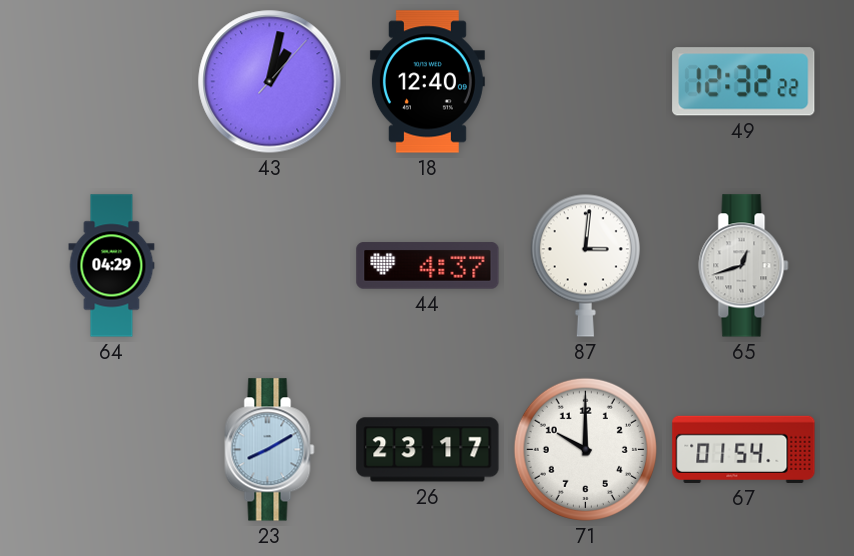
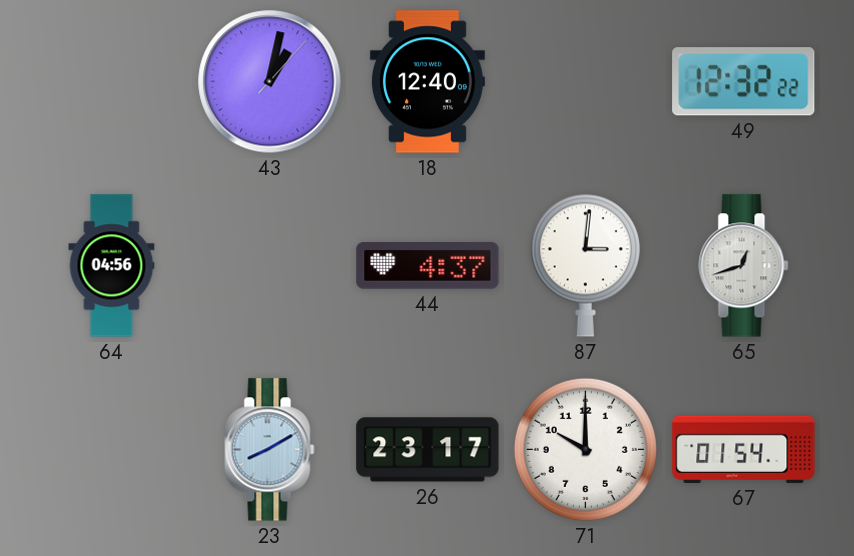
64: 04:29 -> 04:56 (112, 266)
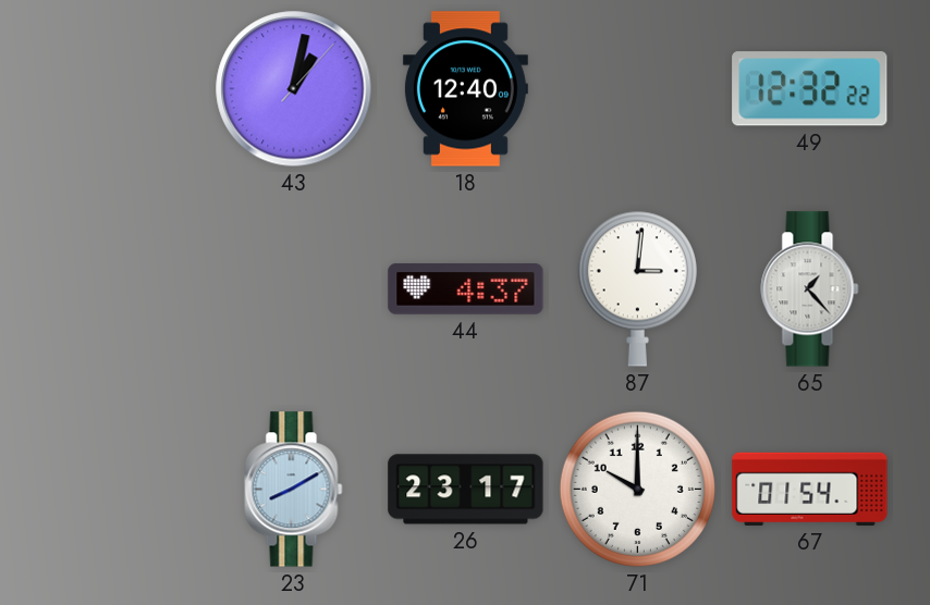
64: 04:56 -> none (112, 266)
65: 12:42 -> 1:23 (810, 289)
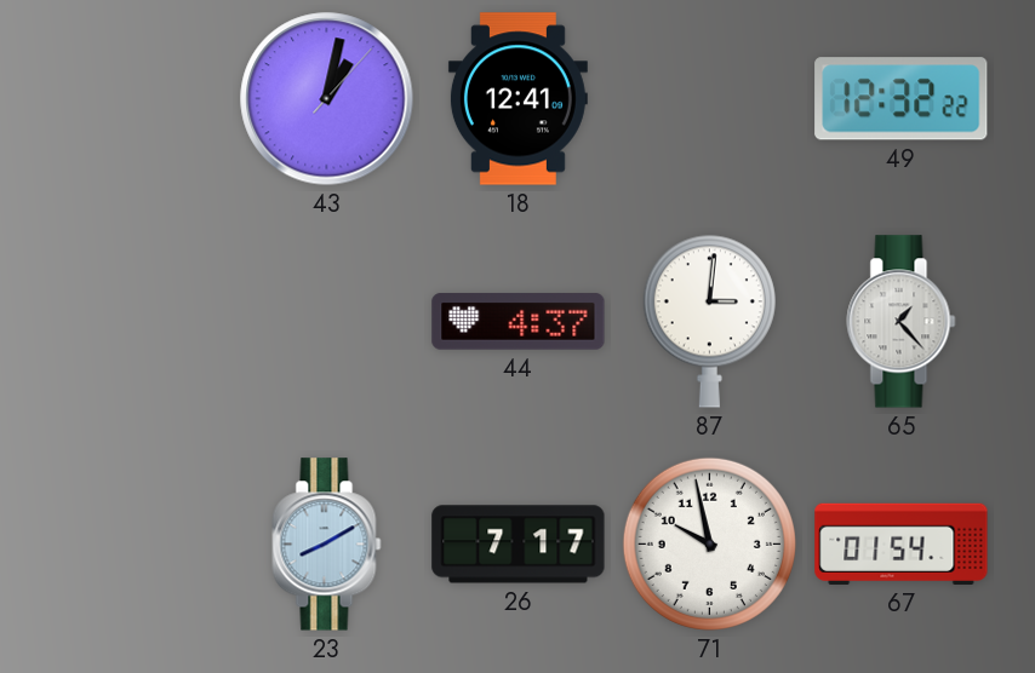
18: 12:40 -> 12:41 (517, 99)
26: 23:17 -> 7:17 (519, 545)
71: 10:00 -> 9:58 (709, 543)
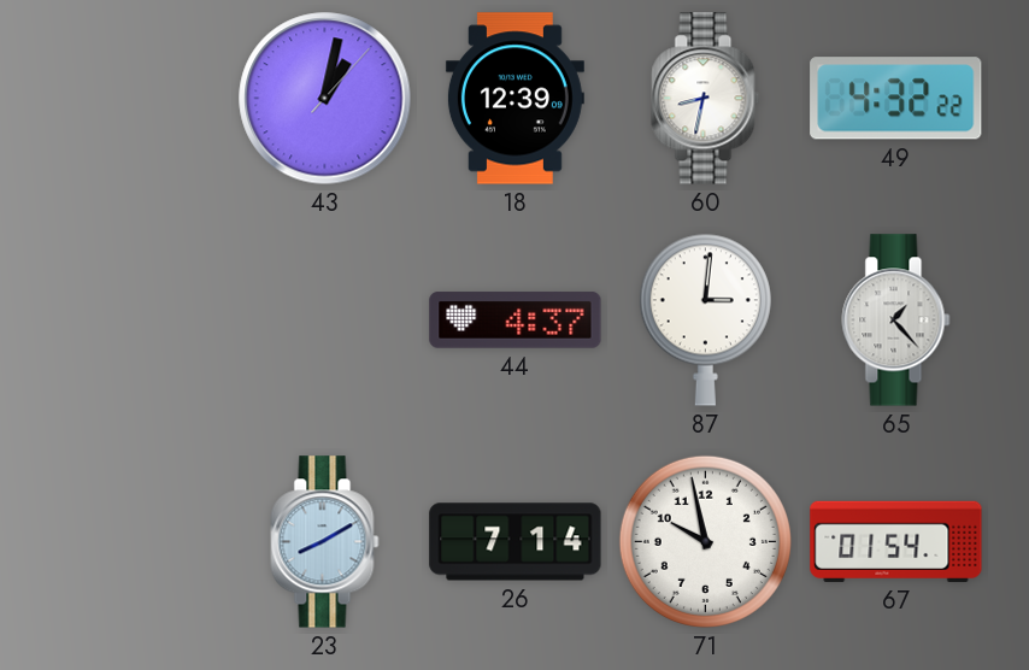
18: 12:41 -> 12:39 (514, 99)
60: none -> 8:32 (706, 99)
49: 12:32 -> 4:32 (896, 99)
26: 7:17 -> 7:14 (516, 542)
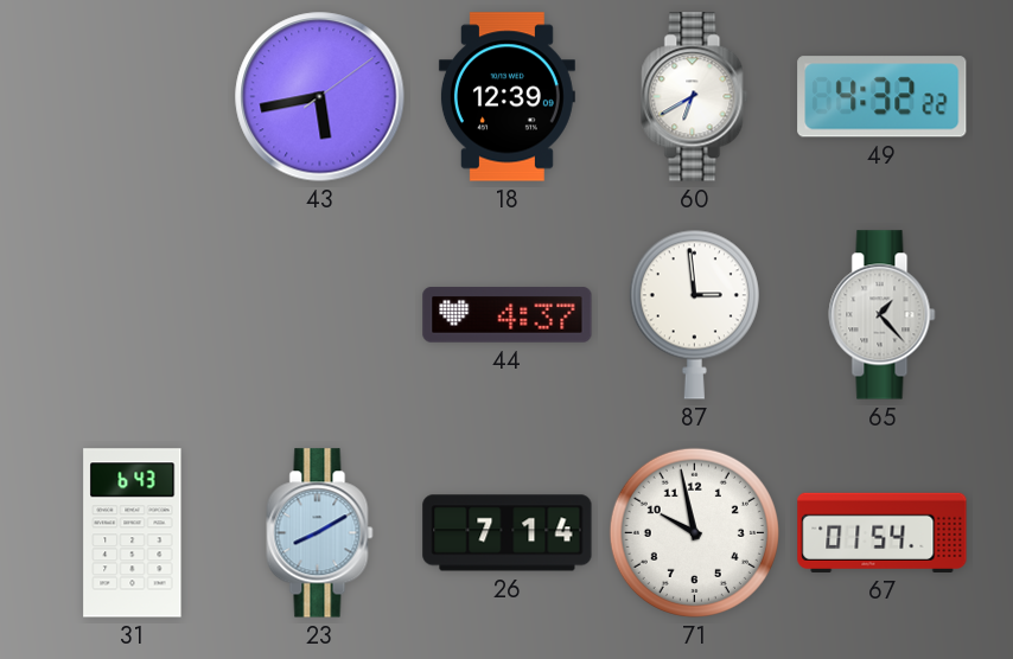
43: 1:02 -> 5:43 (320, 97)
60: 8:32 -> 6:40 (695, 97)
87: 3:01 -> 2:59 (694, 314)
31: none -> 6:43 (133, 533)
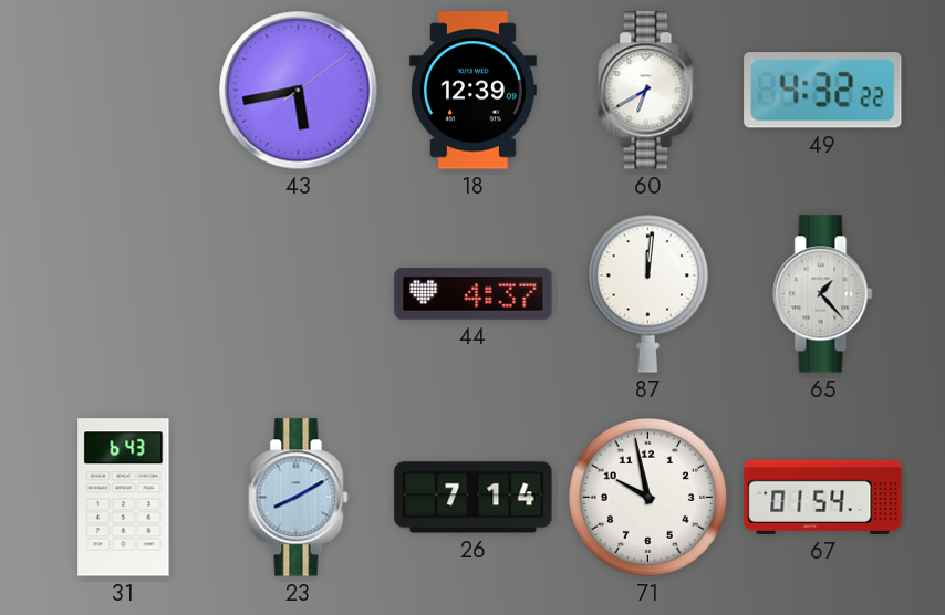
87: 2:59 -> 12:01 (647, 293)
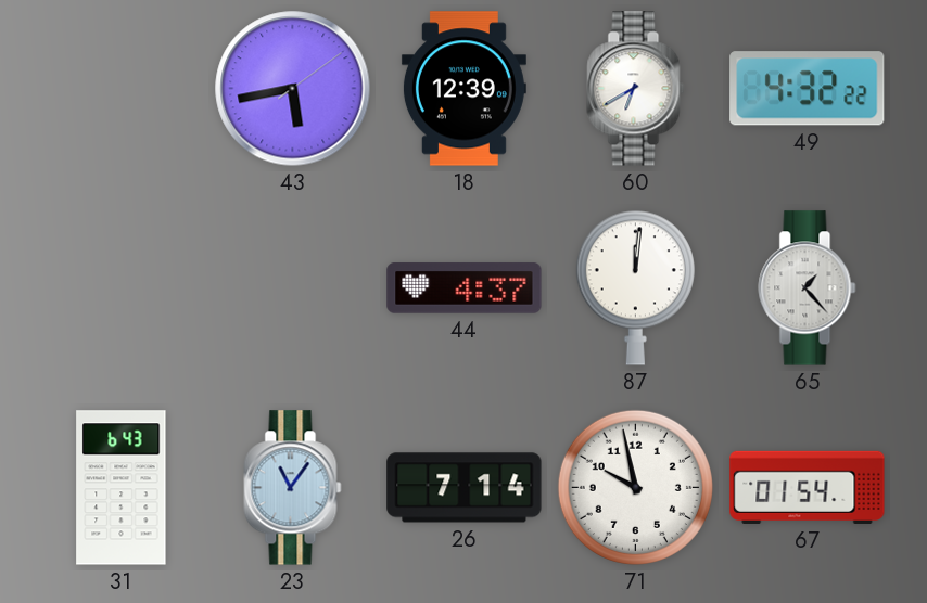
23: 8:10 -> 11:06 (293, 488)
